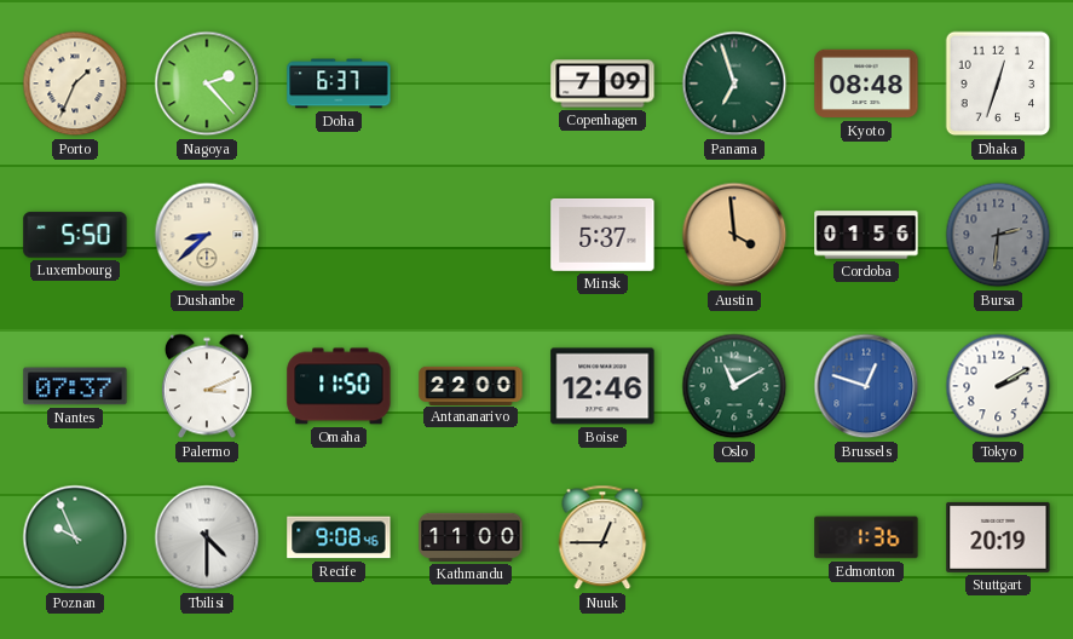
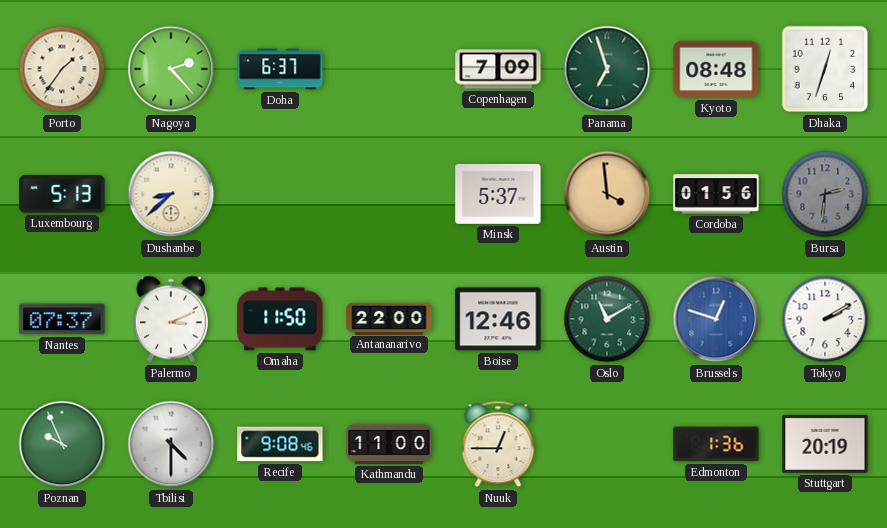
Porto: 1:34 -> 1:36 (62, 69)
Luxembourg: 5:50 -> 5:13 (62, 194)
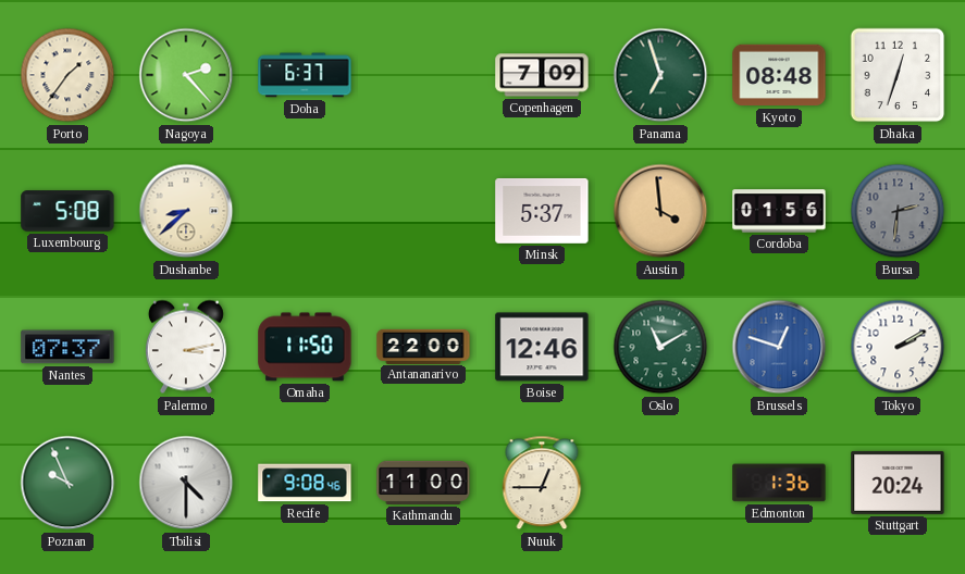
Luxembourg: 5:13 -> 5:08 (67, 211)
Palermo: 3:11 -> 3:13 (186, 347)
Stuttgart: 20:19 -> 20:24 (898, 483)
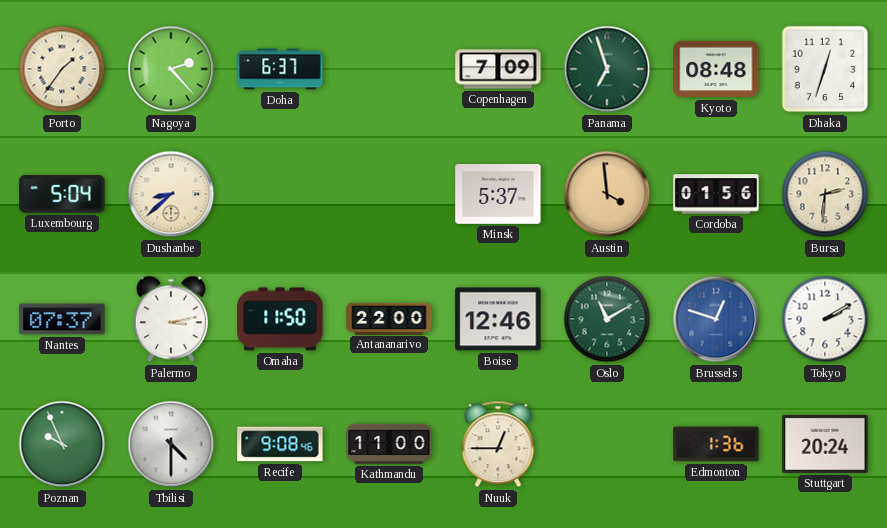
Luxembourg: 5:08 -> 5:04 (62, 194)
Bursa dial: grey -> cream (825, 194)
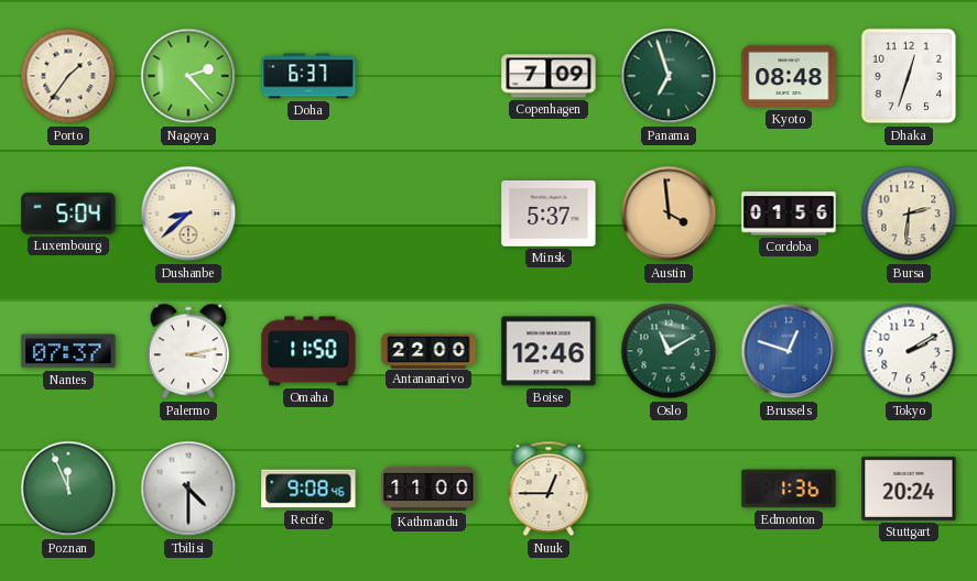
Poznan: 9:56 -> 11:56 (68, 489)
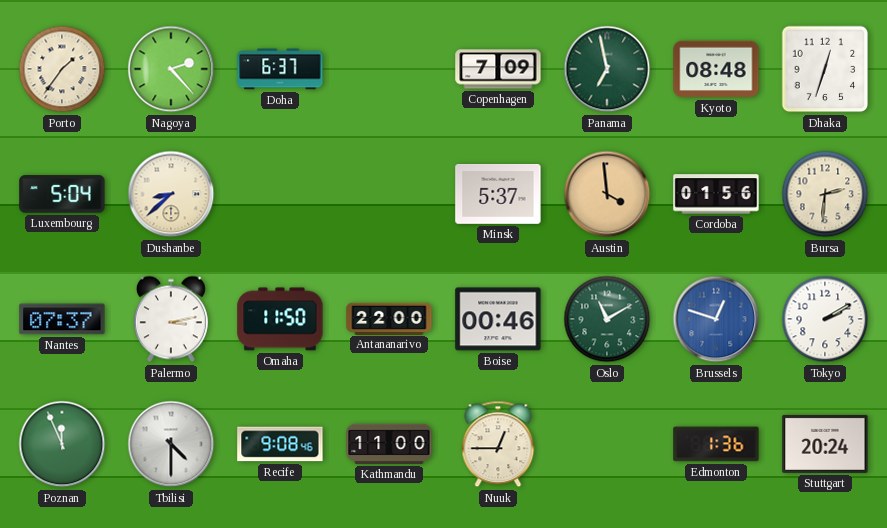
Panama: 6:57 -> 6:58 (607, 69)
Boise: 12:46 -> 00:46 (498, 319)
